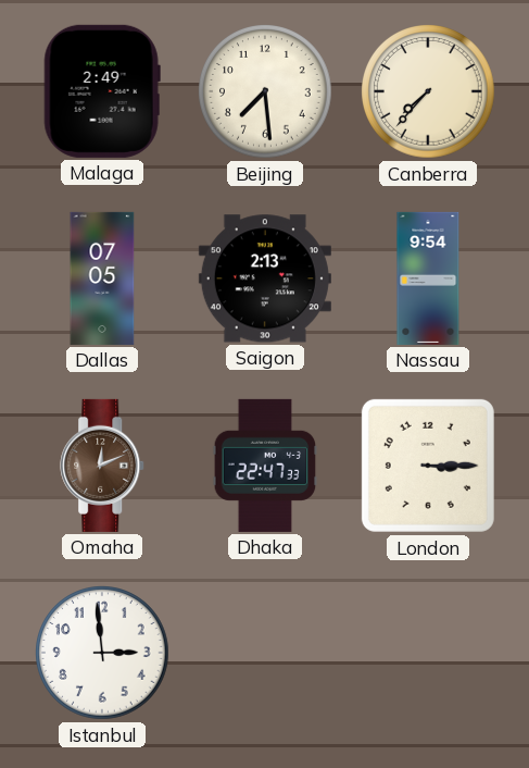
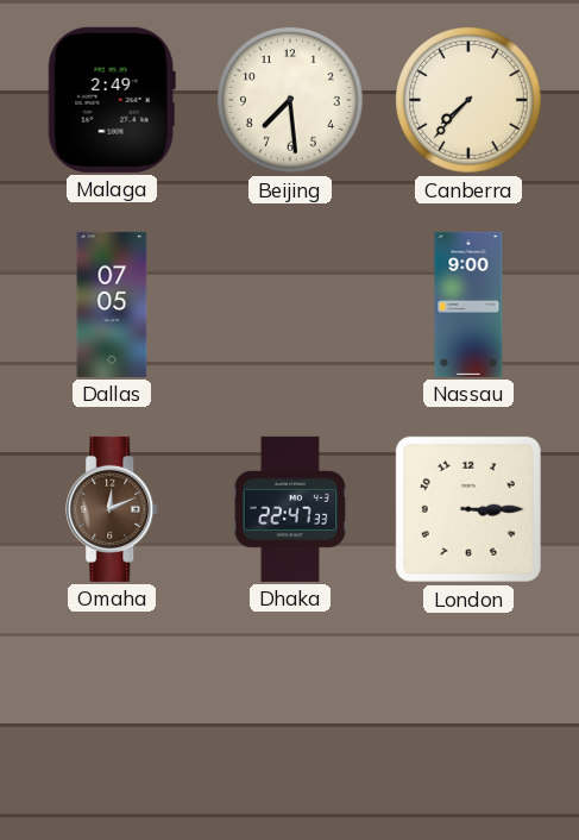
Saigon: 2:13 -> none (265, 278)
Nassau: 9:54 -> 9:00 (468, 305)
Istanbul: 2:59 -> none (102, 653)
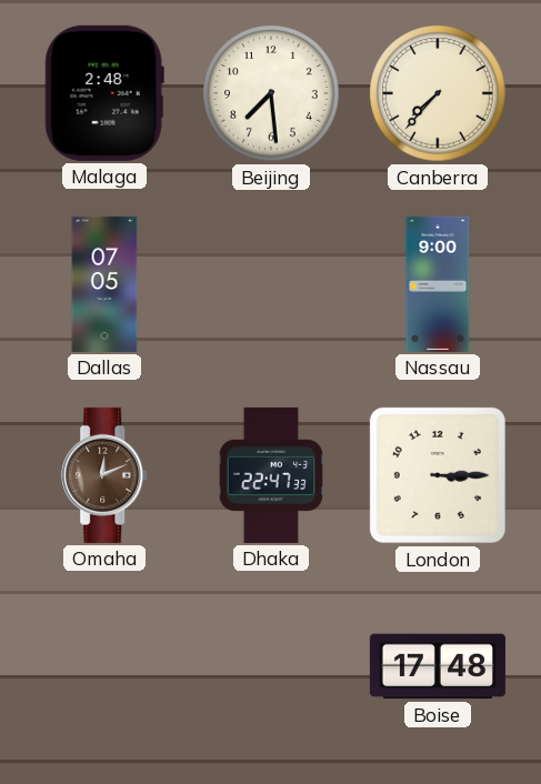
Malaga: 2:49 -> 2:48 (104, 93)
Boise: none -> 17:48 (438, 666)
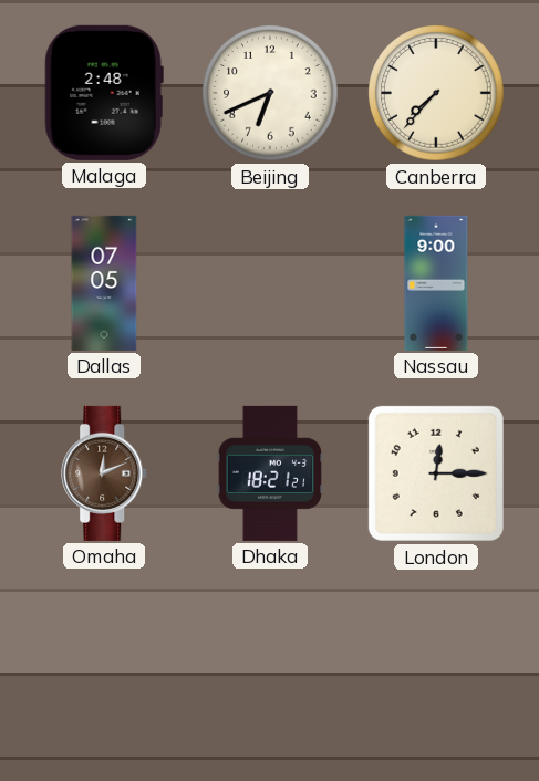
Beijing: 7:29 -> 6:41 (270, 93)
Dhaka: 22:47 -> 18:21 (270, 473)
London: 3:15 -> 12:15 (436, 473)
Boise: 17:48 -> none (438, 666)
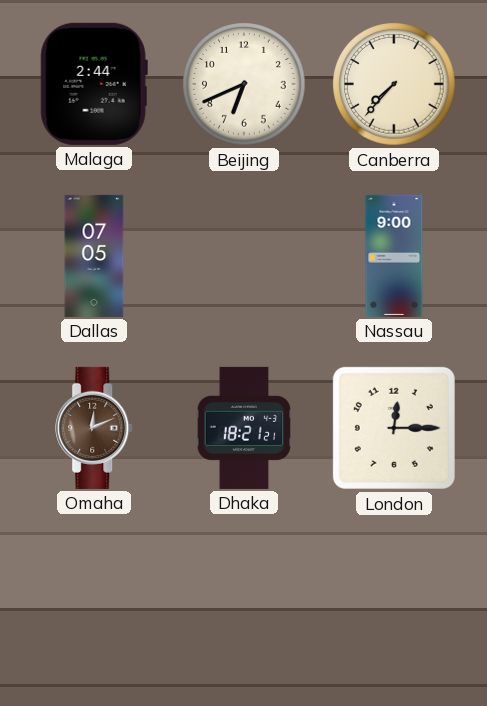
Malaga: 2:48 -> 2:44 (94, 84)
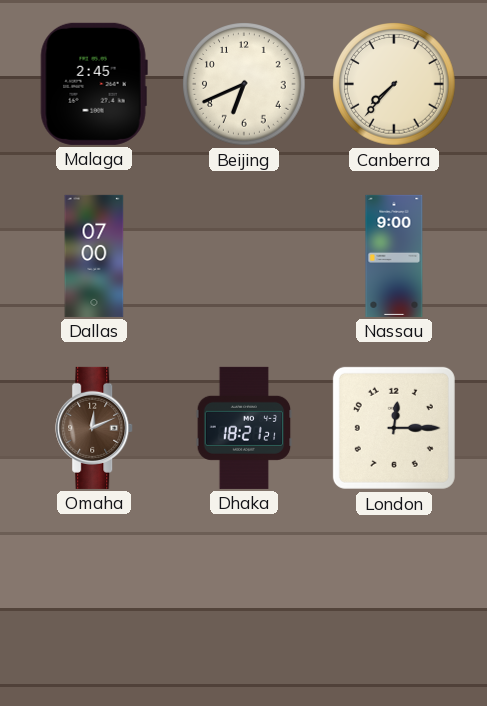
Malaga: 2:44 -> 2:45 (94, 84)
Dallas: 07:05 -> 07:00 (94, 256)
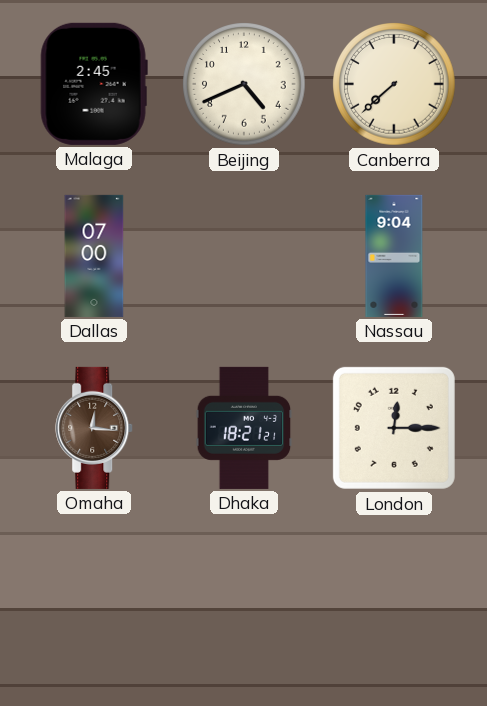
Beijing: 6:41 -> 4:41 (244, 84)
Canberra: 7:37 -> 7:38 (394, 84)
Nassau: 9:00 -> 9:04 (394, 256)
Omaha: 12:11 -> 12:16 (95, 428)
